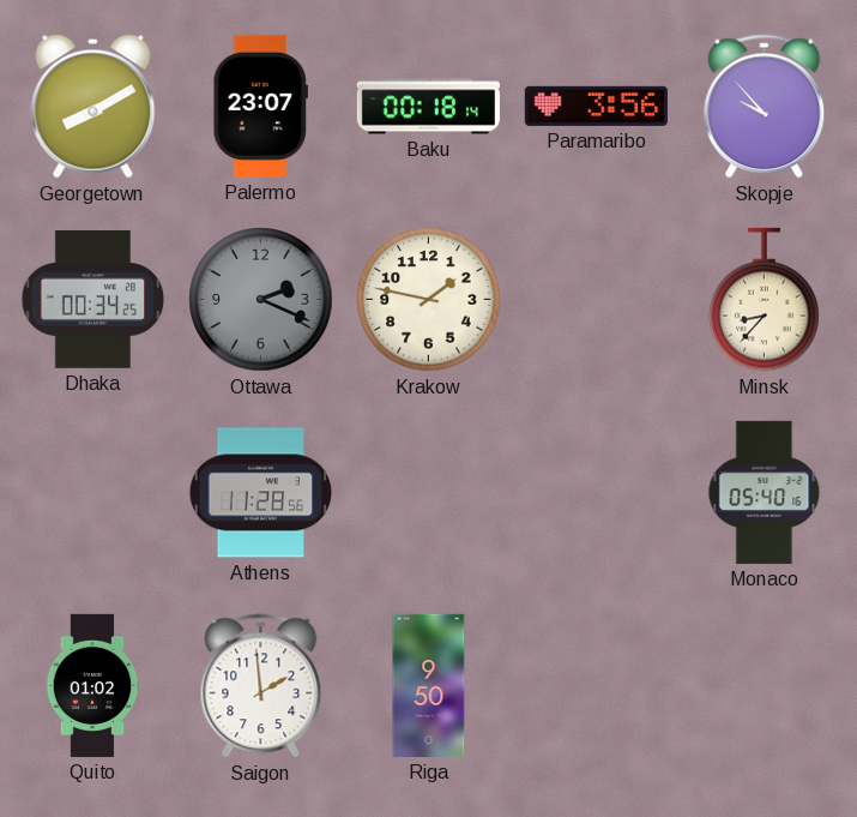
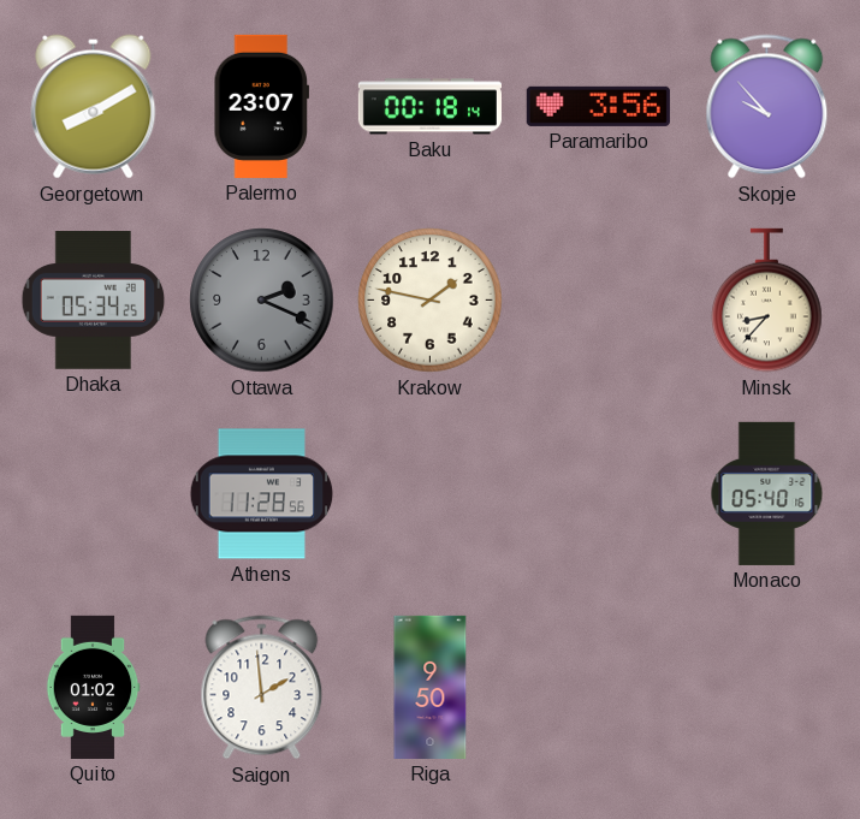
Dhaka: 00:34 -> 05:34 (94, 301)
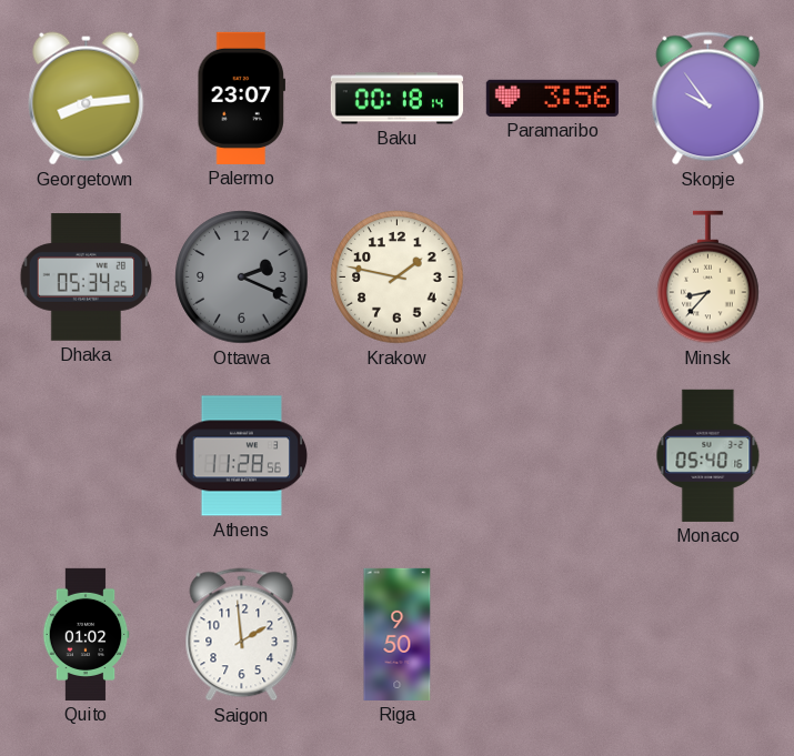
Georgetown: 8:10 -> 8:14 (87, 99)
Skopje: 9:53 -> 9:54 (708, 99)
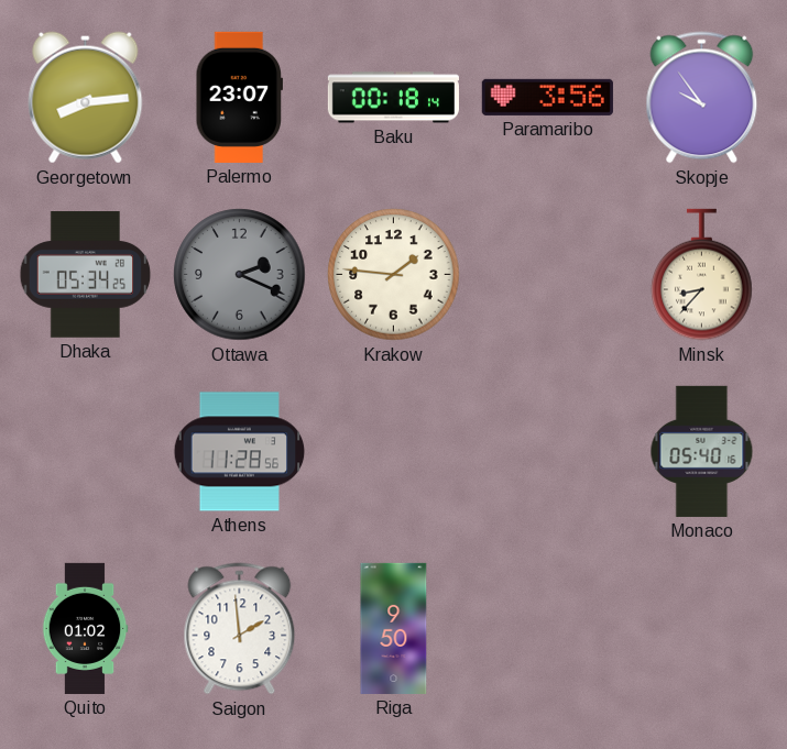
Krakow: 1:47 -> 1:46 (394, 275)
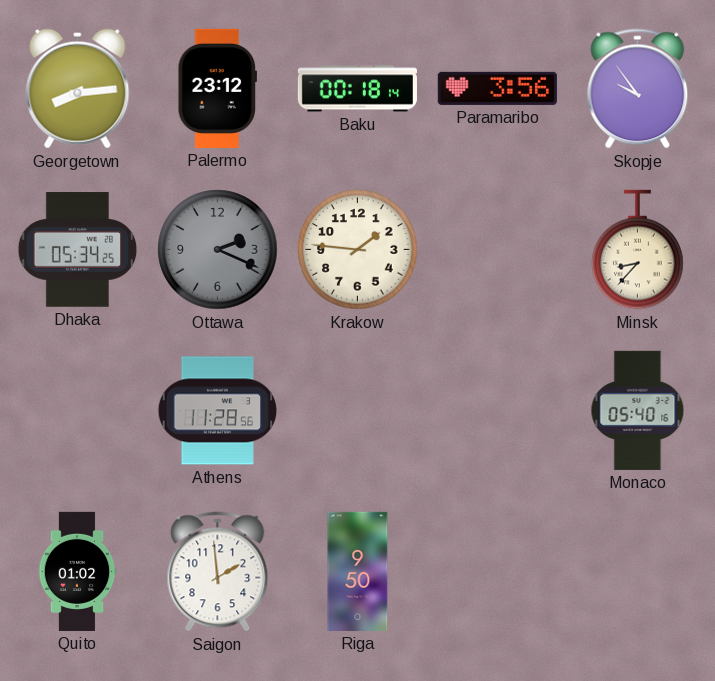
Palermo: 23:07 -> 23:12 (218, 88)
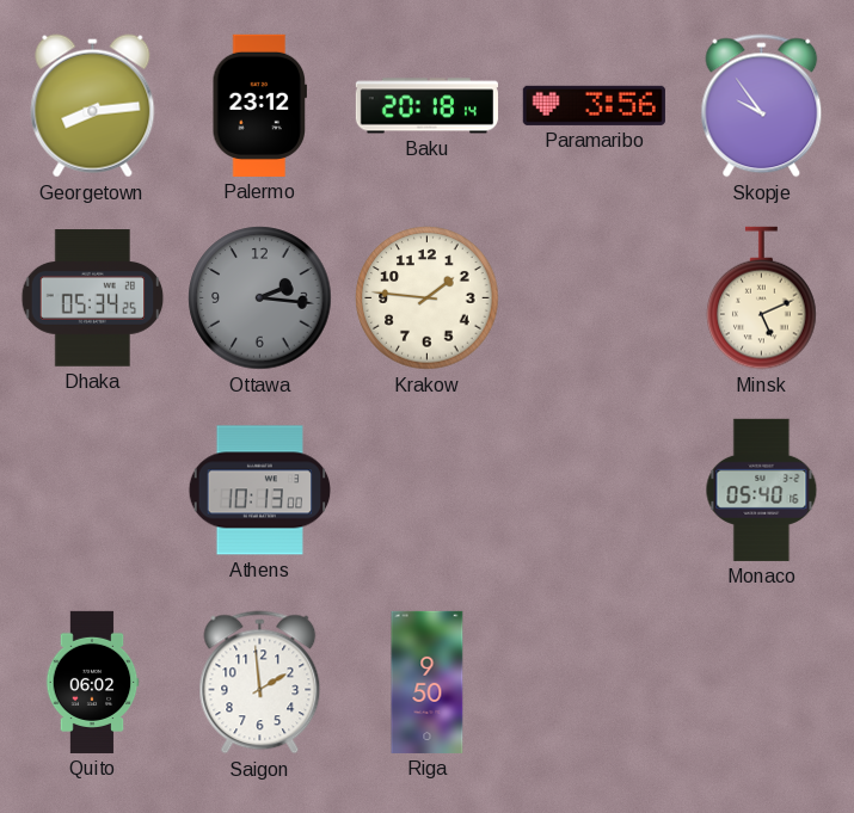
Baku: 00:18 -> 20:18 (426, 106)
Ottawa: 2:19 -> 2:16 (260, 298)
Minsk: 8:37 -> 5:11 (762, 298)
Athens: 11:28 -> 10:13 (260, 491)
Quito: 01:02 -> 06:02 (92, 682)
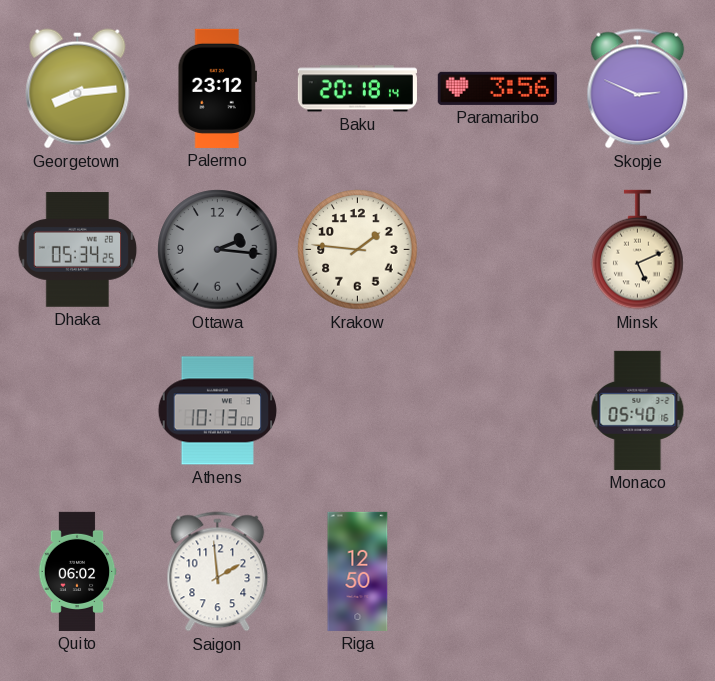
Skopje: 9:54 -> 2:49 (638, 89)
Riga: 9:50 -> 12:50 (358, 571)
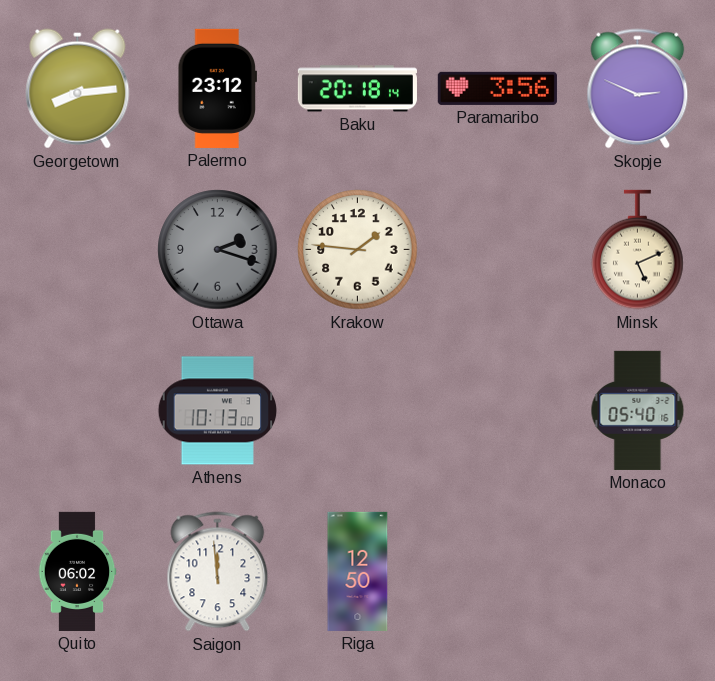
Dhaka: 05:34 -> none (78, 250)
Ottawa: 2:16 -> 2:18 (218, 250)
Saigon: 1:59 -> 11:59 (218, 572)
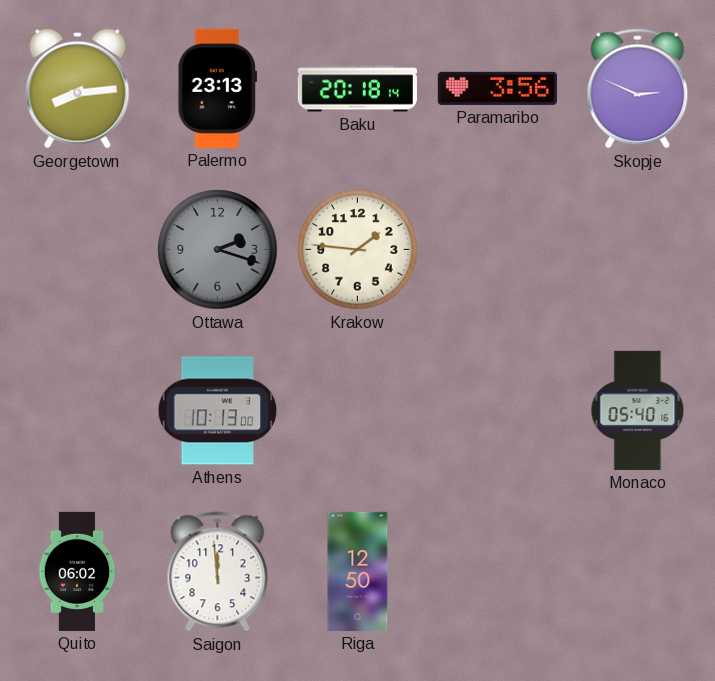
Palermo: 23:12 -> 23:13 (218, 88)
Minsk: 5:11 -> none (638, 250)
